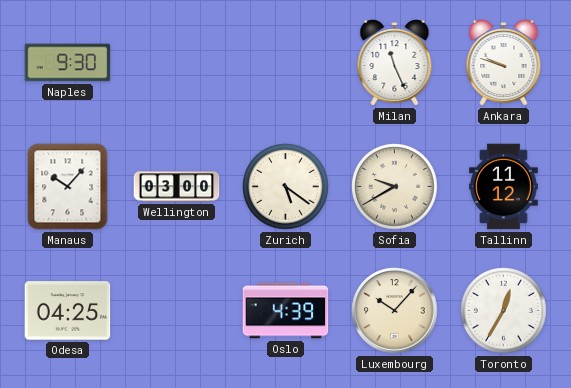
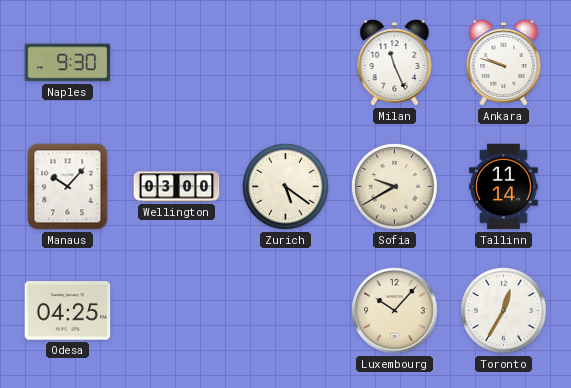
Tallinn: 11:12 -> 11:14 (504, 187)
Oslo: 4:39 -> none (286, 311)
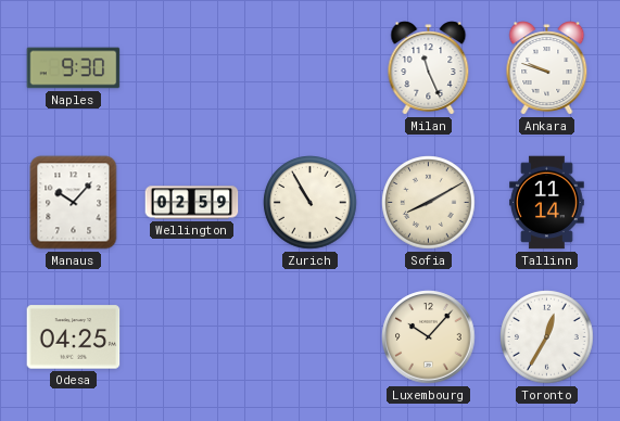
Wellington: 03:00 -> 02:59 (192, 203)
Zurich: 5:21 -> 10:55 (311, 203)
Sofia: 9:40 -> 8:10 (429, 203)
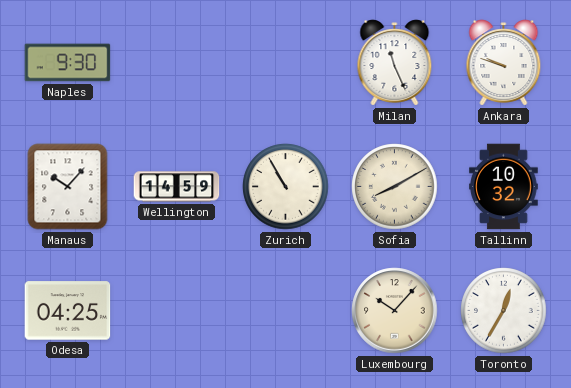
Wellington: 02:59 -> 14:59 (177, 187)
Tallinn: 11:14 -> 10:32 (504, 187)
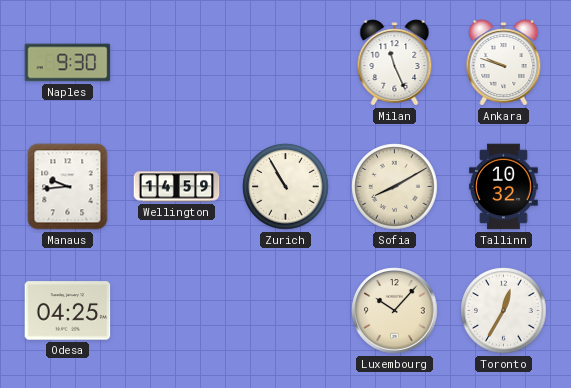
Manaus: 10:07 -> 9:44 (68, 187)
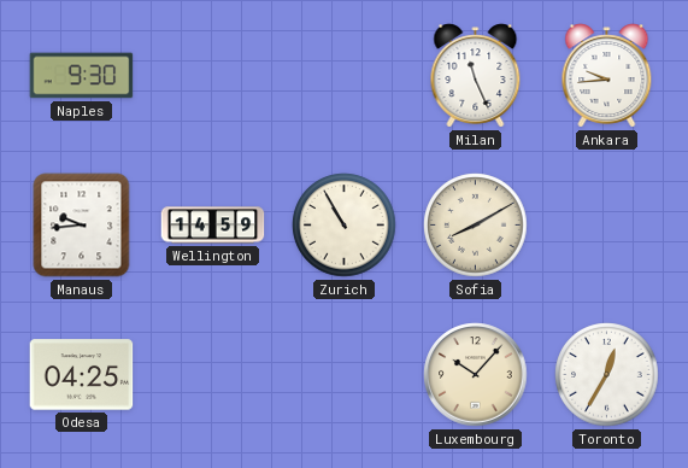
Ankara: 9:48 -> 9:44 (607, 76)
Tallinn: 10:32 -> none (504, 187)
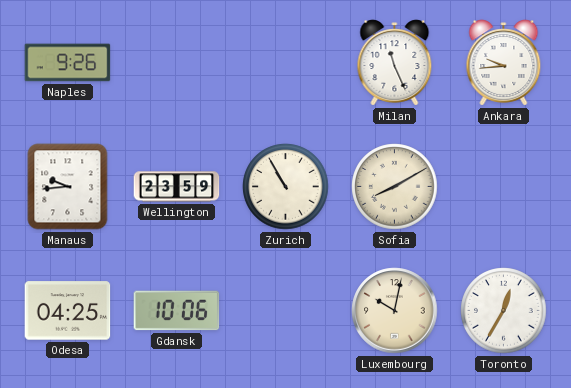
Naples: 9:30 -> 9:26 (68, 63)
Wellington: 14:59 -> 23:59 (177, 187)
Gdansk: none -> 10:06 (177, 311)
Luxembourg: 10:07 -> 10:02 (395, 311)
